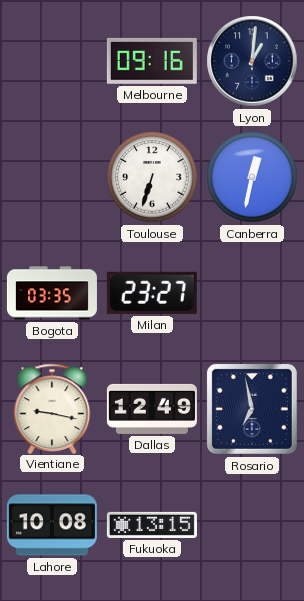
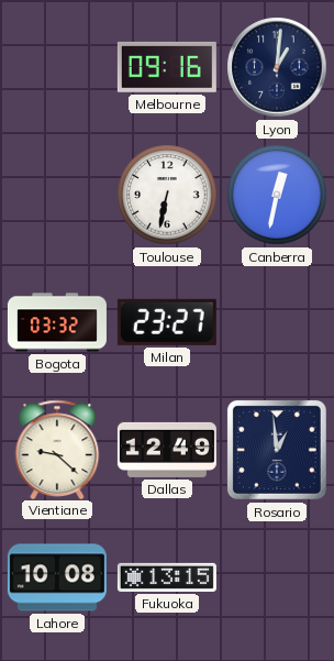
Toulouse: 6:33 -> 6:32 (167, 195)
Bogota: 03:35 -> 03:32 (57, 322)
Vientiane: 9:17 -> 9:22 (57, 449)
Rosario: 6:58 -> 12:59 (277, 450)
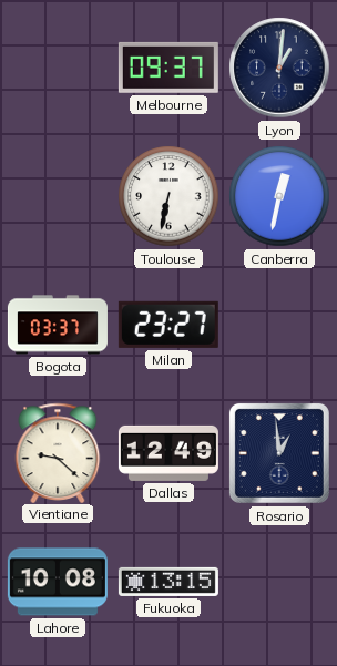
Melbourne: 09:16 -> 09:37 (168, 68)
Bogota: 03:32 -> 03:37 (58, 325)
